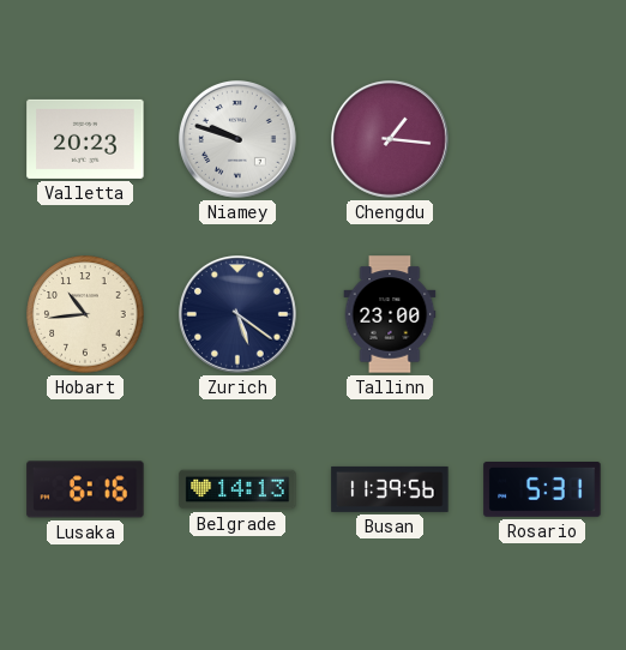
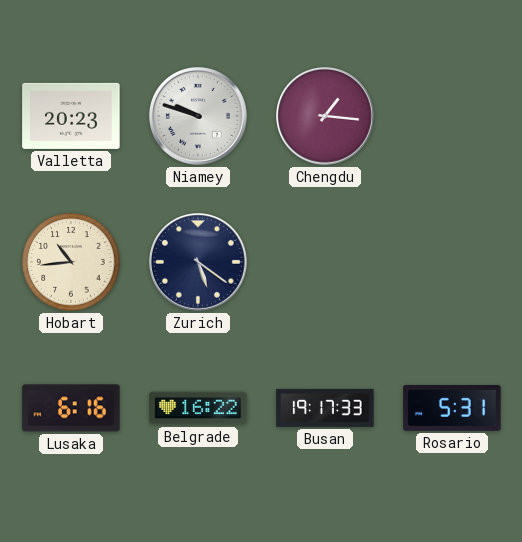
Tallinn: 23:00 -> none (390, 314)
Belgrade: 14:13 -> 16:22 (198, 408)
Busan: 11:39 -> 19:17 (325, 408)
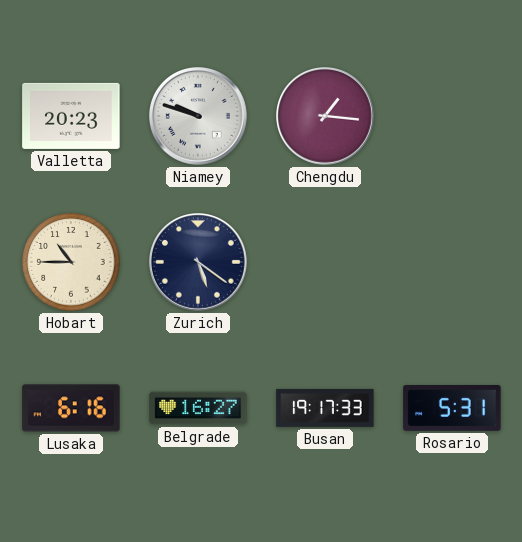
Hobart: 10:44 -> 10:45 (71, 262)
Belgrade: 16:22 -> 16:27 (198, 408)
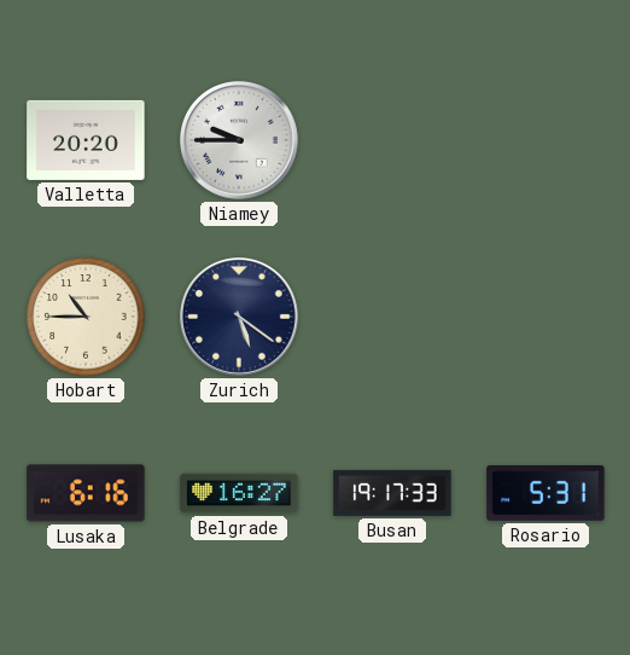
Valletta: 20:23 -> 20:20 (86, 140)
Niamey: 9:48 -> 9:45 (240, 141)
Chengdu: 1:16 -> none (326, 117)
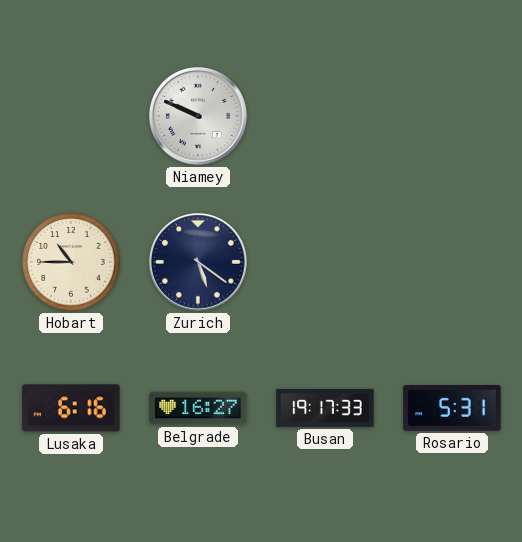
Valletta: 20:20 -> none (86, 140)
Niamey: 9:45 -> 9:49 (199, 117)
